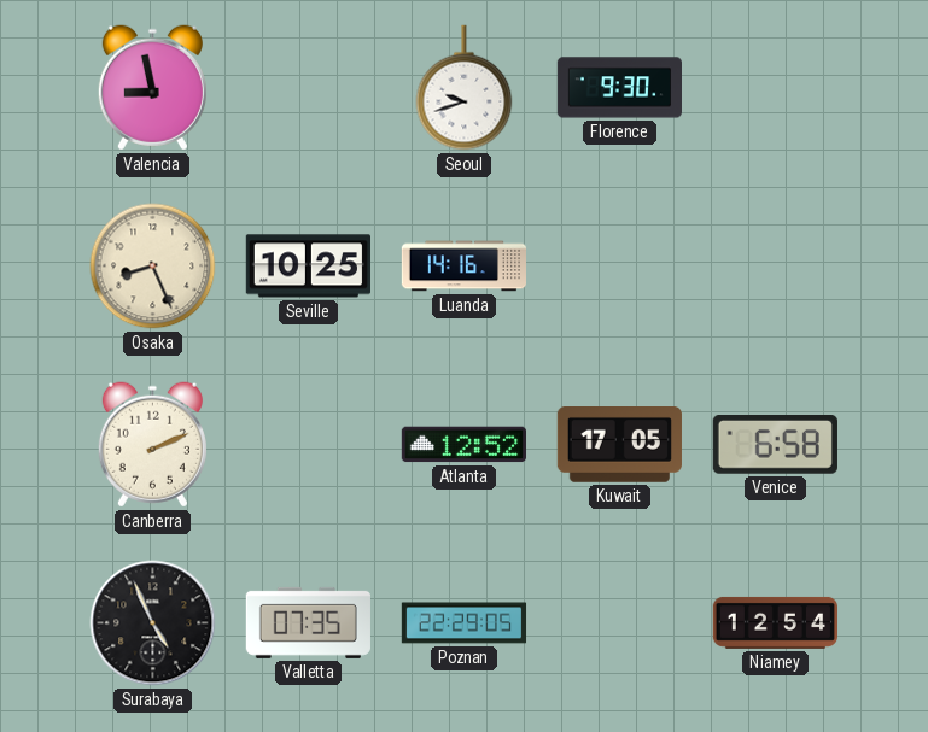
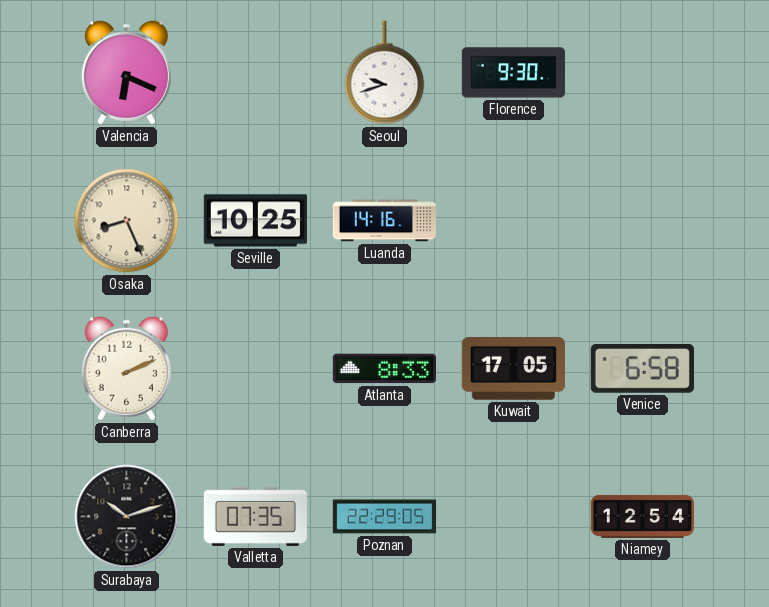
Valencia: 8:58 -> 6:19 (126, 73)
Atlanta: 12:52 -> 8:33 (384, 369)
Surabaya: 4:56 -> 10:12 (127, 517)
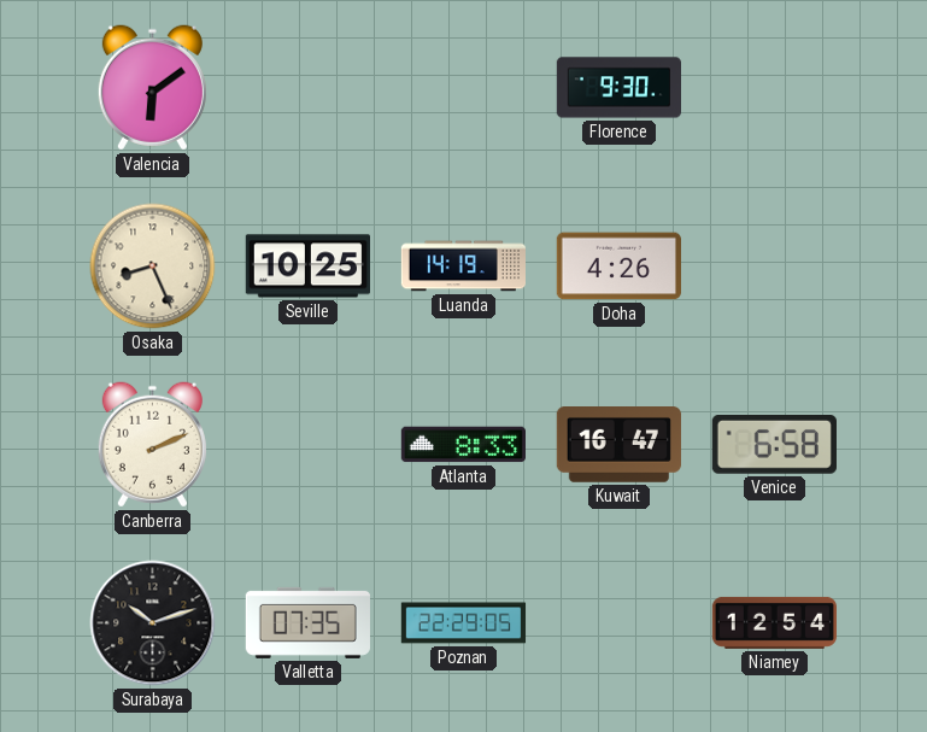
Valencia: 6:19 -> 6:09 (152, 88)
Seoul: 9:42 -> none (385, 73)
Luanda: 14:16 -> 14:19 (463, 267)
Doha: none -> 4:26 (618, 267)
Kuwait: 17:05 -> 16:47 (618, 445)
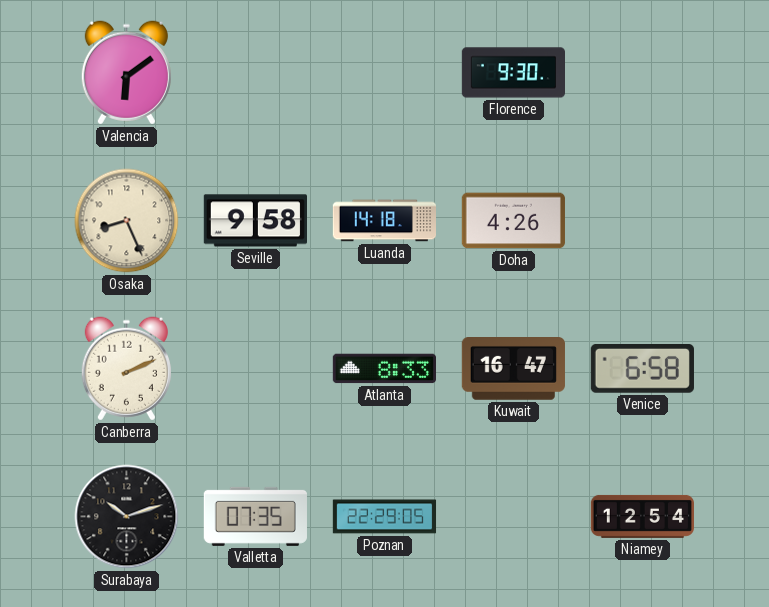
Seville: 10:25 -> 9:58 (255, 221)
Luanda: 14:19 -> 14:18 (384, 221)
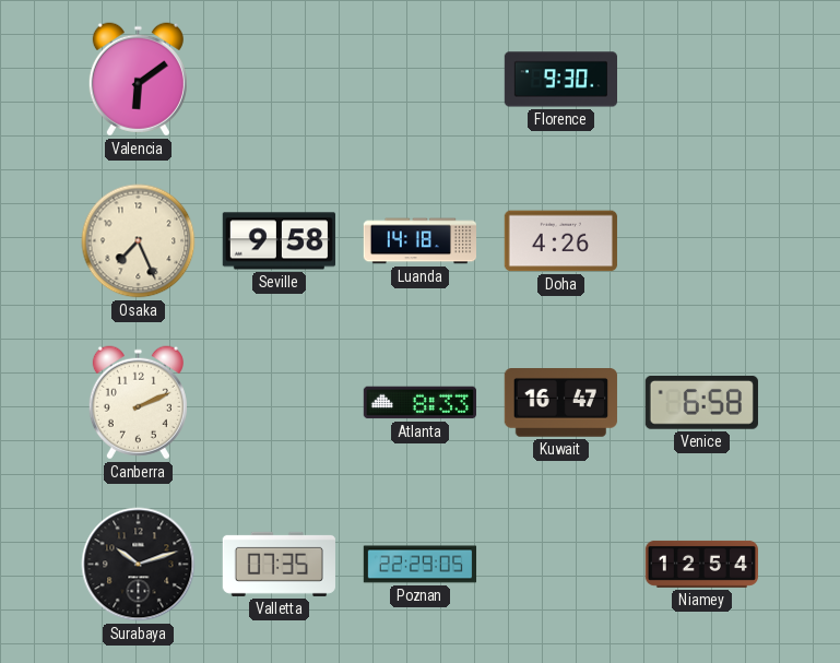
Osaka: 8:26 -> 7:26 (139, 241)
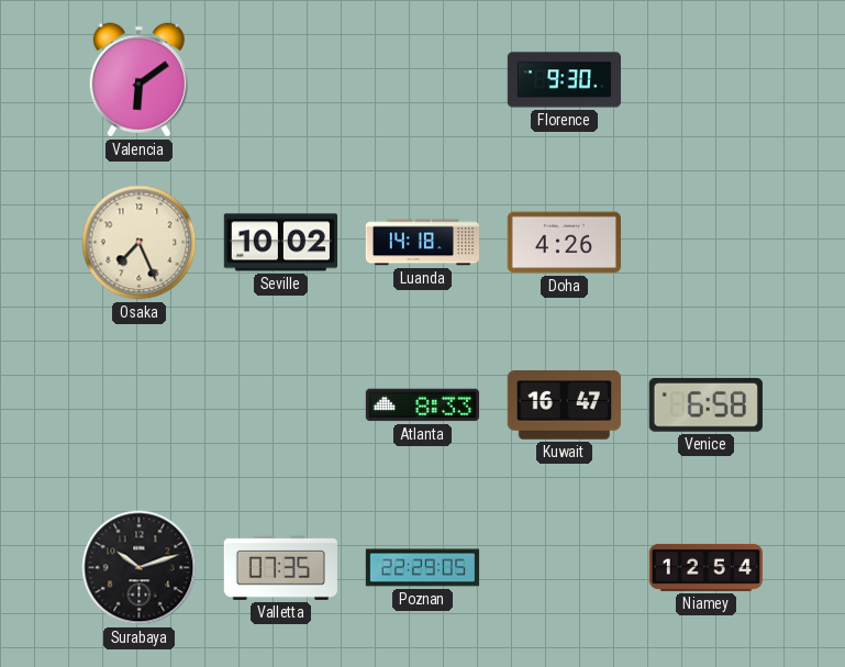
Seville: 9:58 -> 10:02 (280, 243)
Canberra: 2:11 -> none (138, 403)
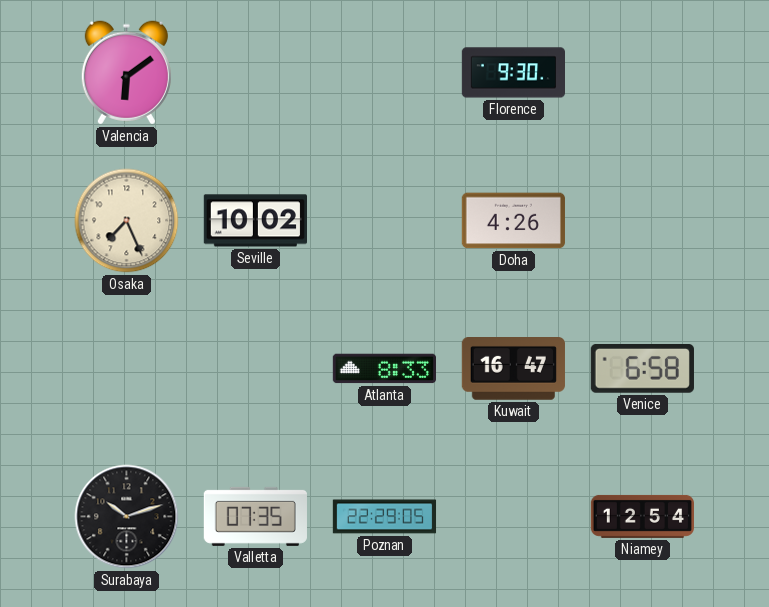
Luanda: 14:18 -> none (422, 243)
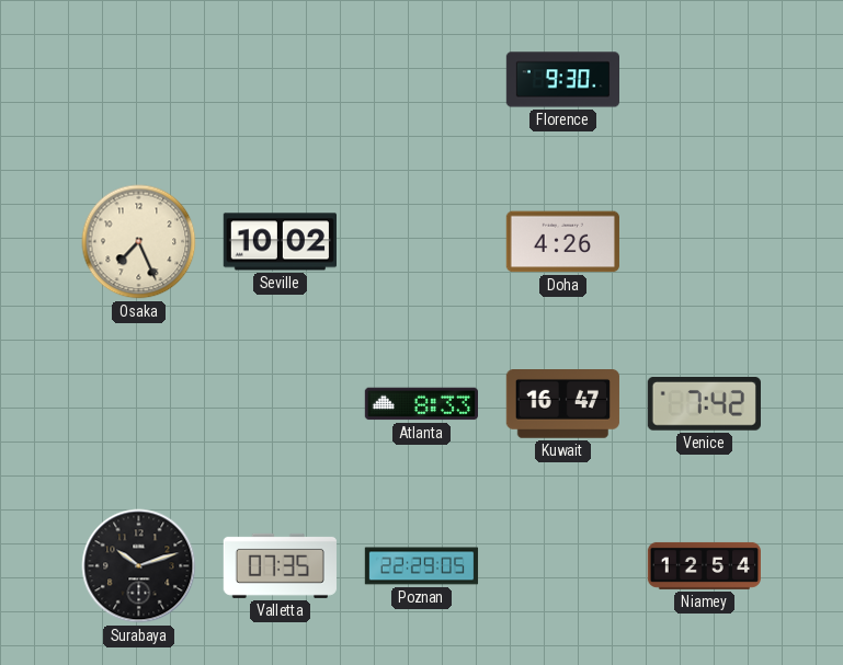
Valencia: 6:09 -> none (126, 73)
Venice: 6:58 -> 7:42 (704, 404)
